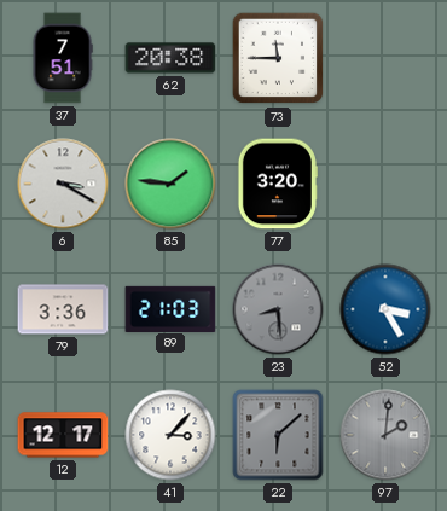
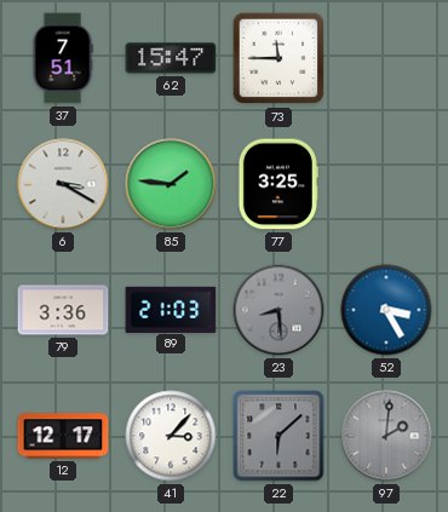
62: 20:38 -> 15:47 (171, 58)
77: 3:20 -> 3:25 (277, 184)
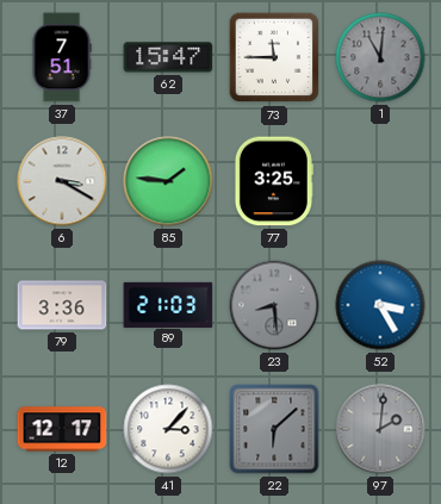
1: none -> 11:01 (380, 57)
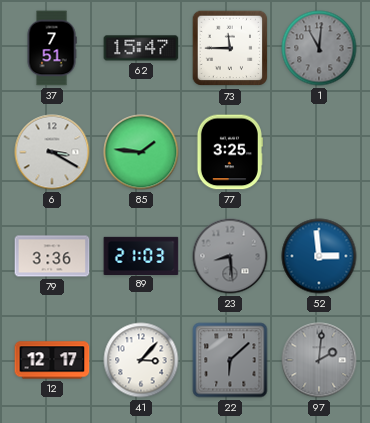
52: 3:25 -> 2:59 (319, 256)
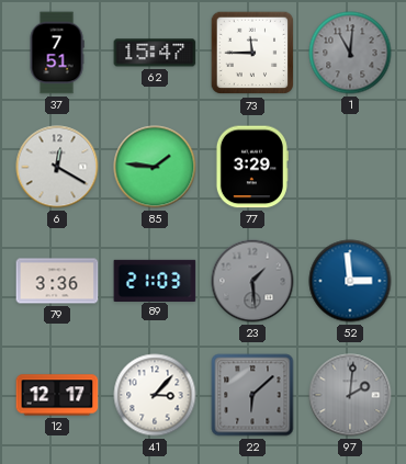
6: 3:20 -> 12:20 (57, 167)
77: 3:25 -> 3:29 (251, 167)
23: 8:29 -> 1:29 (252, 281)
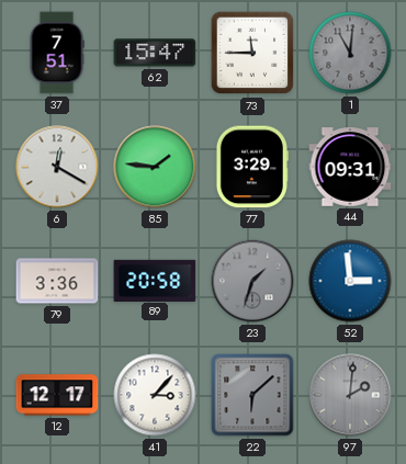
44: none -> 09:31 (350, 167)
89: 21:03 -> 20:58 (155, 280)
23: 1:29 -> 1:33 (252, 281)
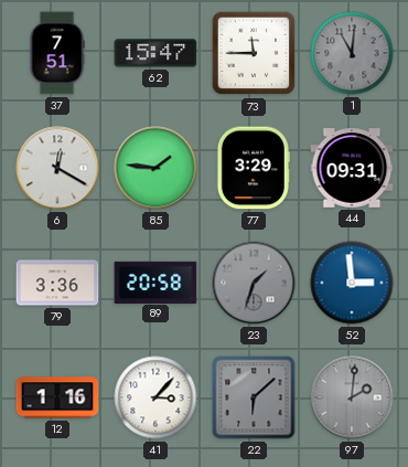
12: 12:17 -> 1:16 (57, 397)
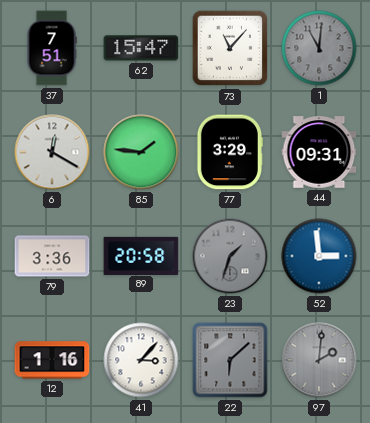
73: 11:45 -> 11:07 (230, 48)
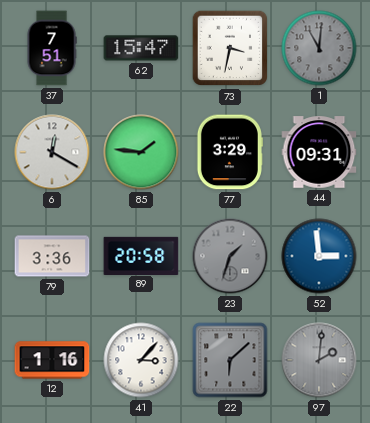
73: 11:07 -> 3:32 (230, 48)
